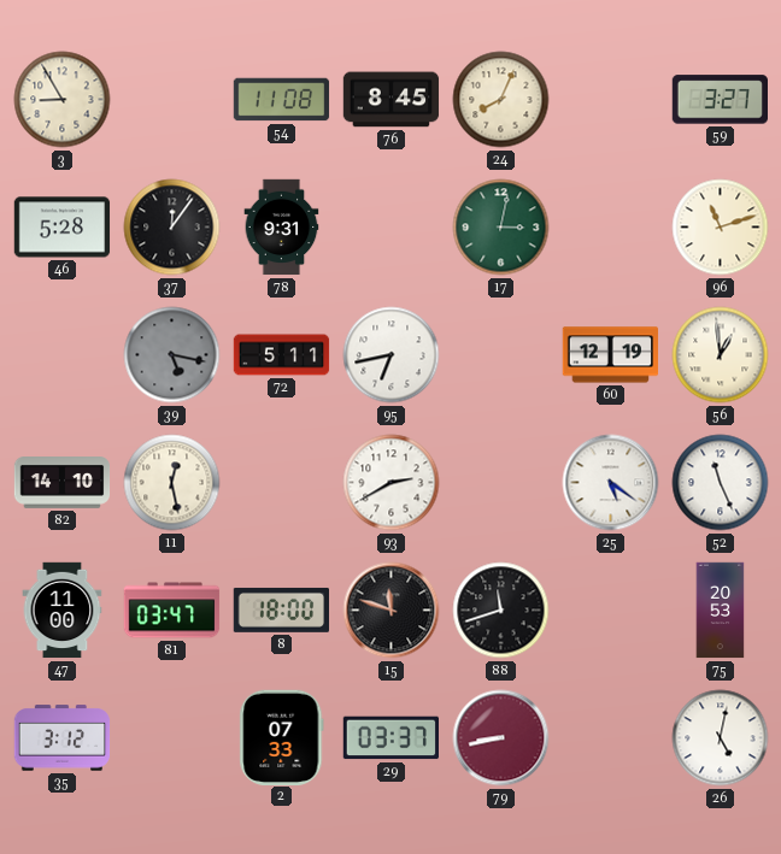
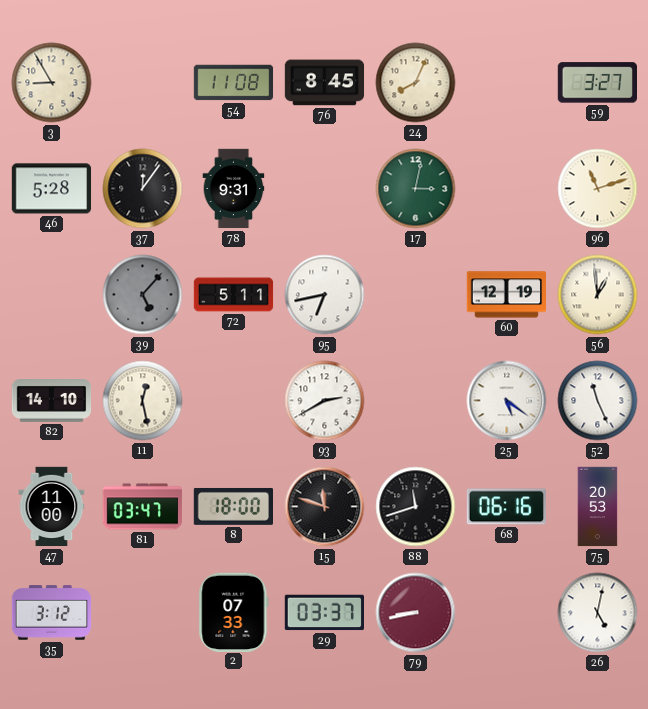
39: 5:17 -> 5:07 (143, 295)
68: none -> 06:16 (506, 507)
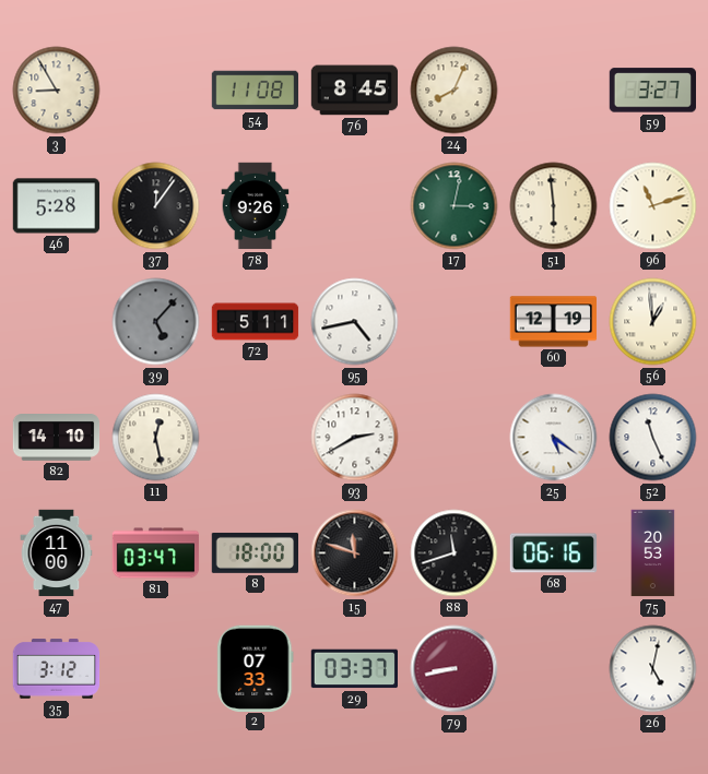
78: 9:31 -> 9:26 (256, 206)
51: none -> 5:59 (554, 206)
95: 6:43 -> 4:43 (355, 322)
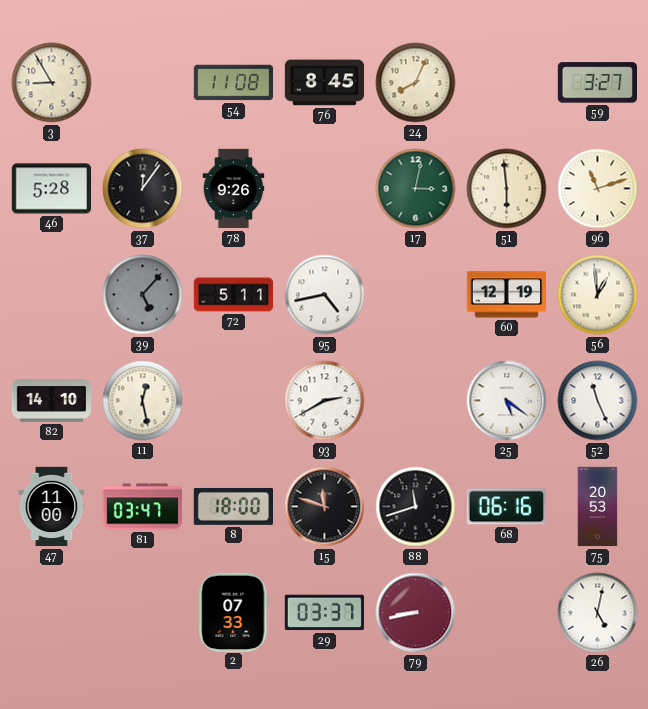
35: 3:12 -> none (57, 669)
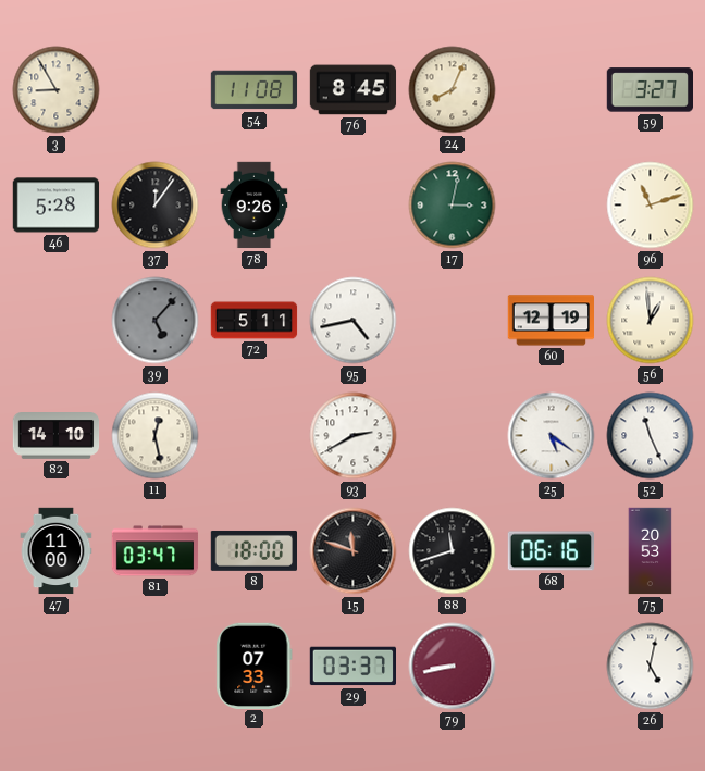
51: 5:59 -> none (507, 189)
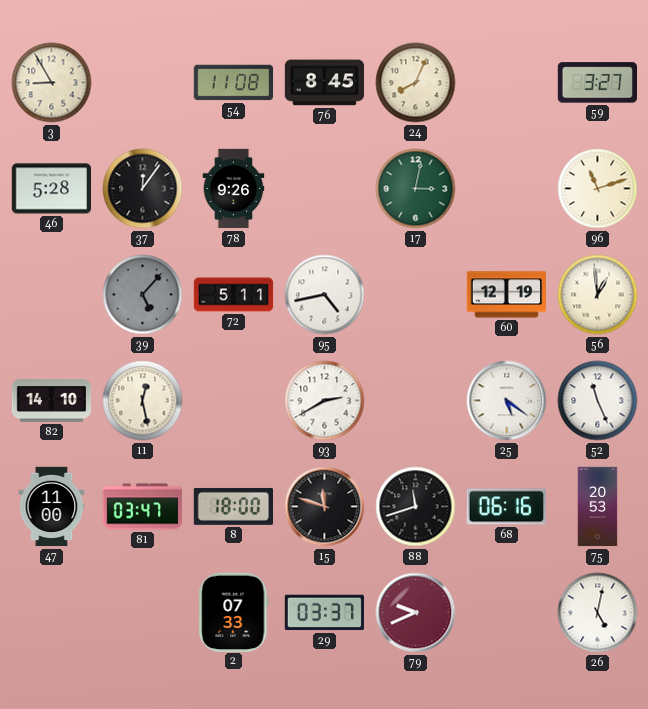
79: 8:43 -> 9:41 (416, 613)
